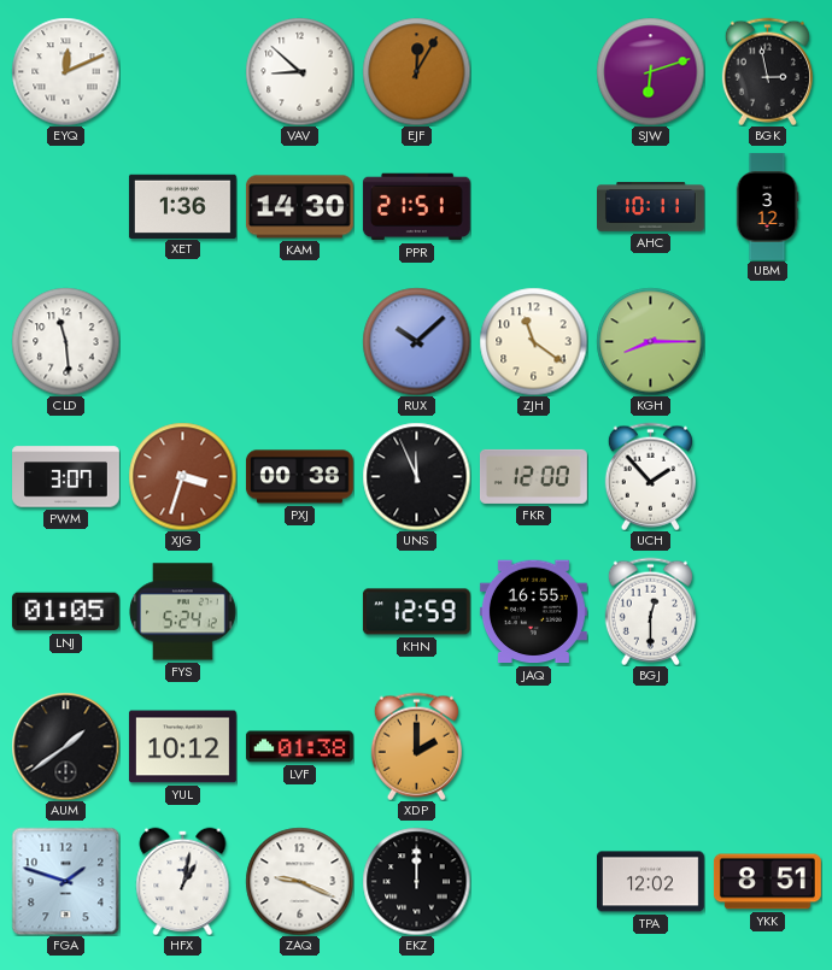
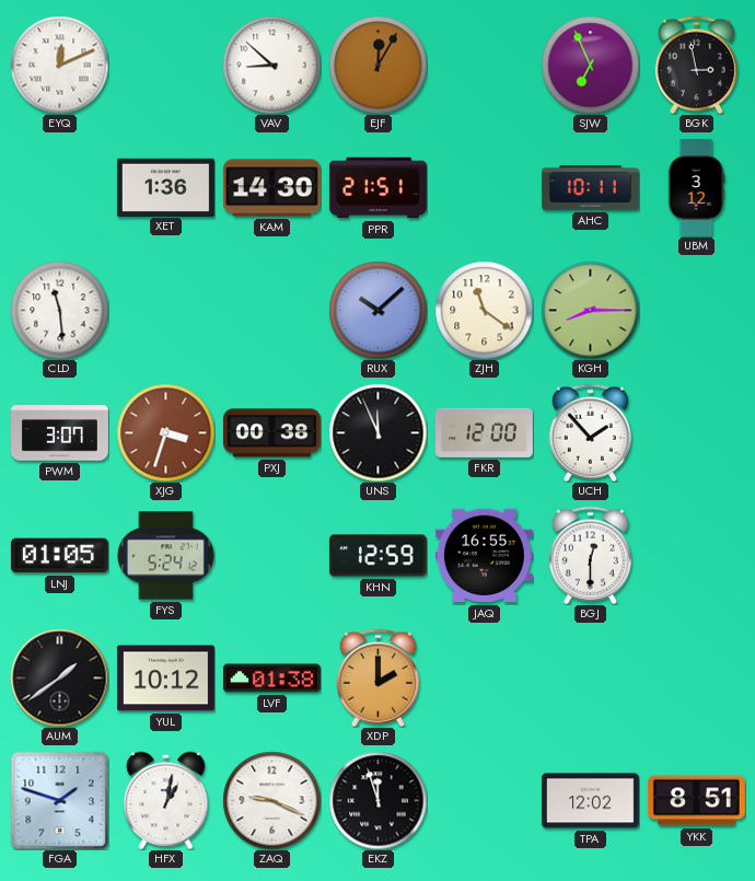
SJW: 6:12 -> 6:56 (590, 65)
EKZ: 12:00 -> 11:57 (377, 800)
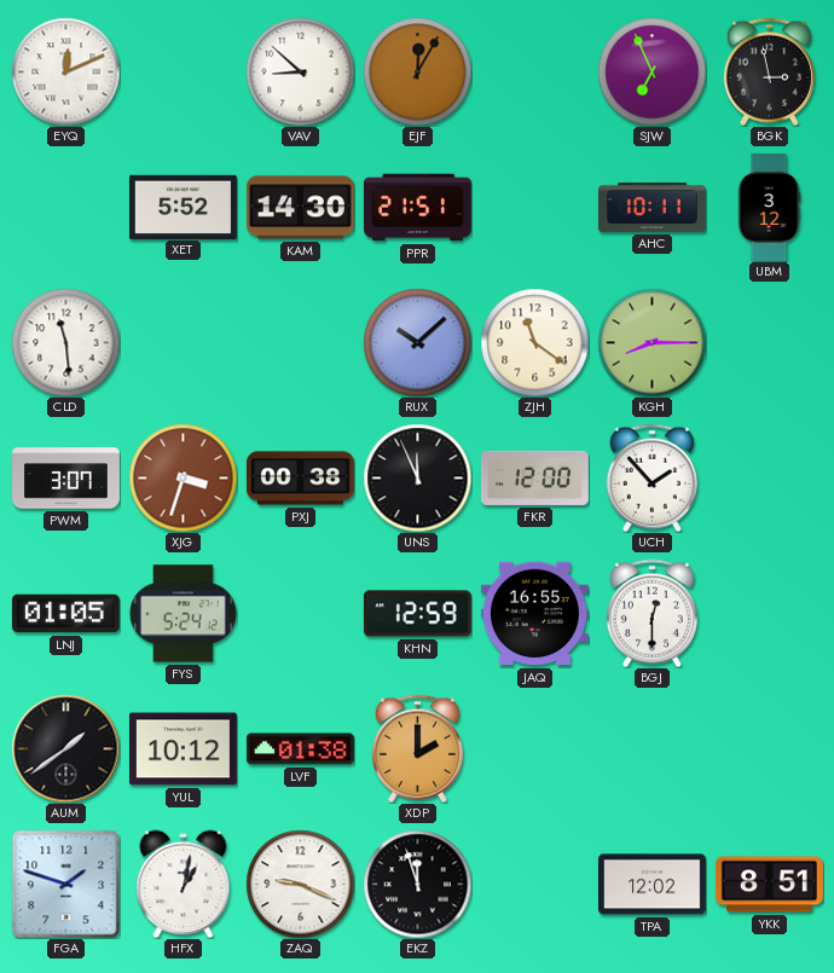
XET: 1:36 -> 5:52 (183, 207)
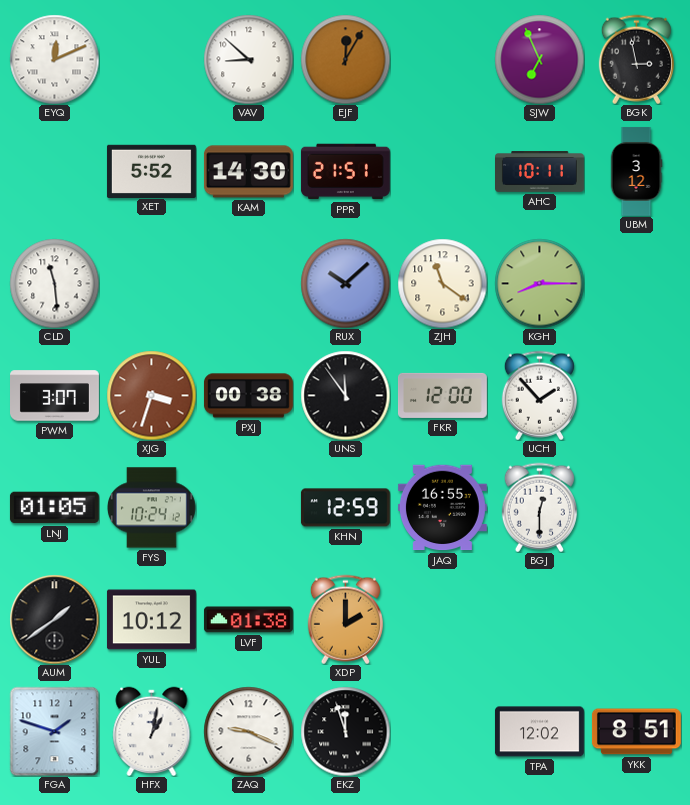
UNS: 11:56 -> 11:54 (345, 395)
FYS: 5:24 -> 10:24 (152, 508)
